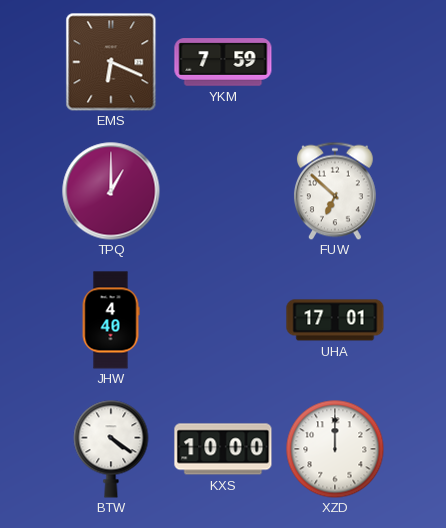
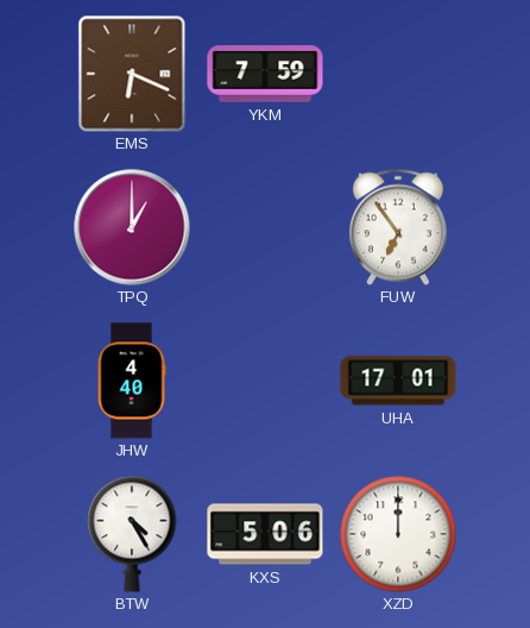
FUW: 6:52 -> 6:54 (398, 227)
BTW: 4:21 -> 4:25 (132, 534)
KXS: 10:00 -> 5:06 (265, 534)
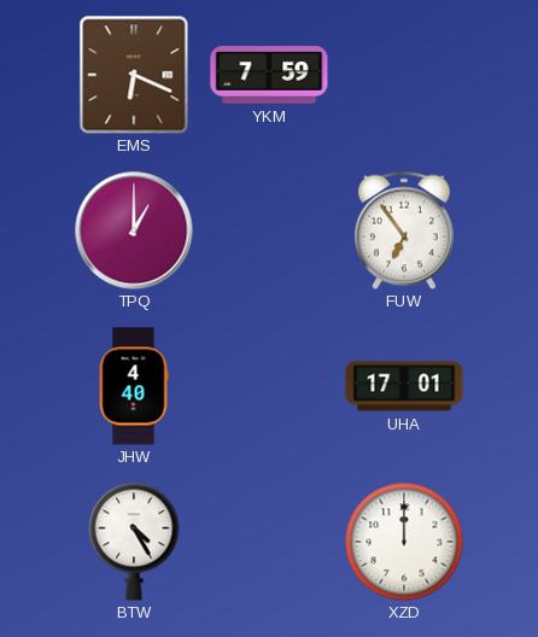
KXS: 5:06 -> none (265, 534)
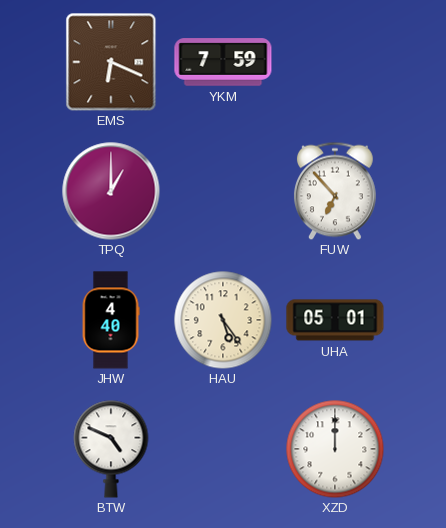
FUW: 6:54 -> 6:53 (335, 191)
HAU: none -> 5:24 (223, 320)
UHA: 17:01 -> 05:01 (335, 320)
BTW: 4:25 -> 4:49 (111, 449)
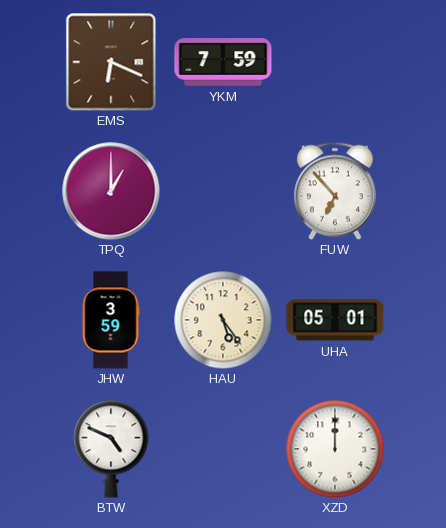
JHW: 4:40 -> 3:59 (111, 320)
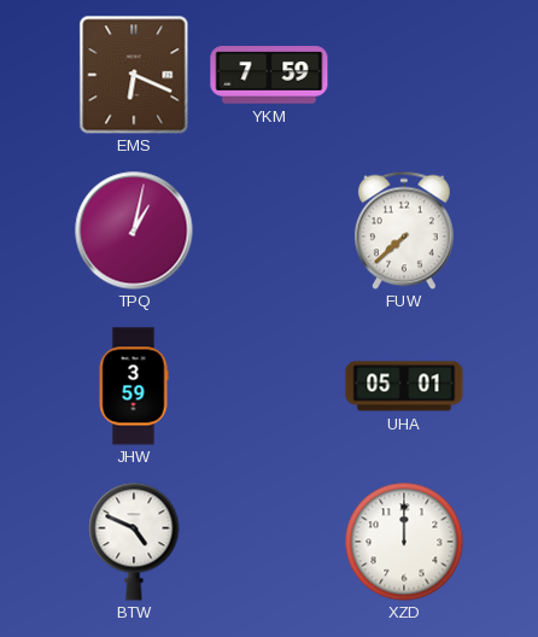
TPQ: 1:00 -> 1:02 (134, 230)
FUW: 6:53 -> 7:38 (404, 230)
HAU: 5:24 -> none (223, 320)
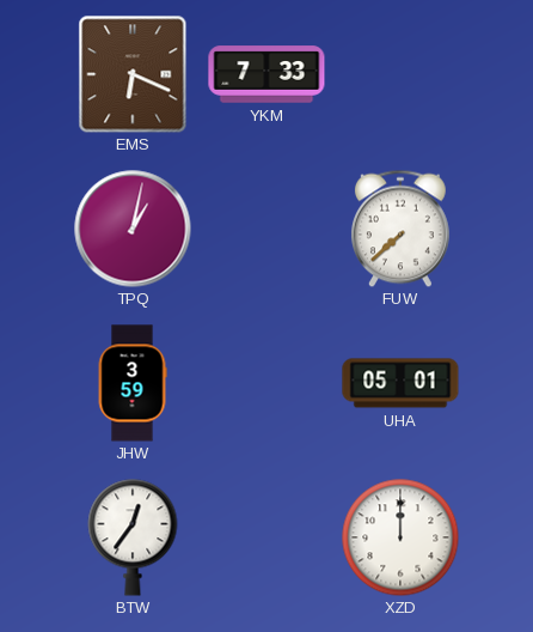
YKM: 7:59 -> 7:33 (266, 74)
BTW: 4:49 -> 12:36 (133, 537)
